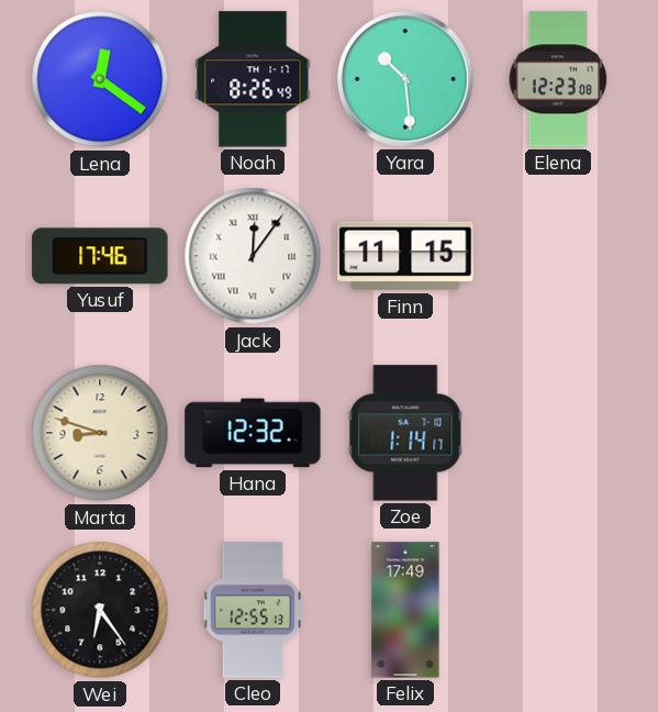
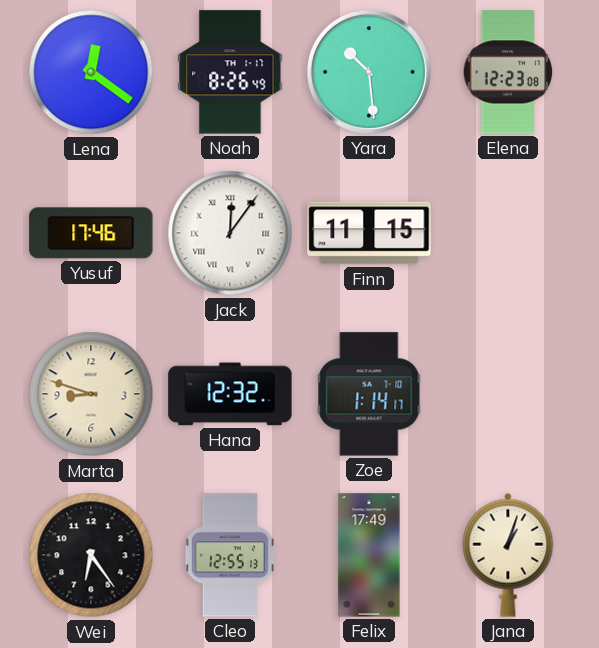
Jana: none -> 1:03 (508, 555)
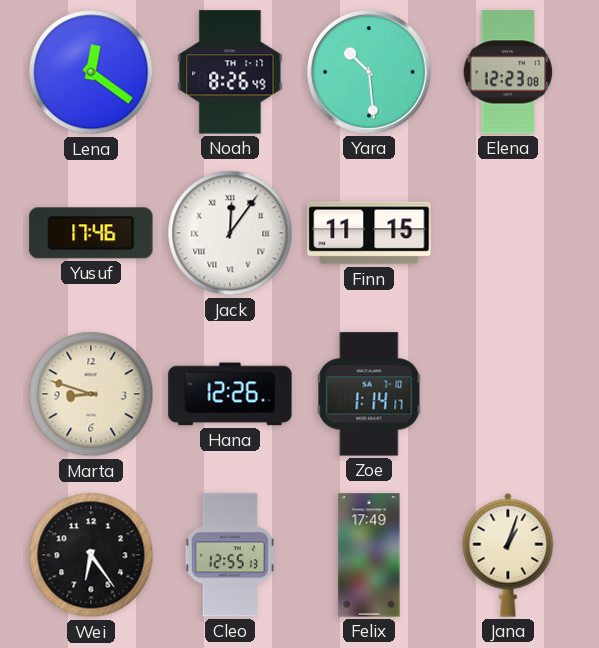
Hana: 12:32 -> 12:26 (230, 394)
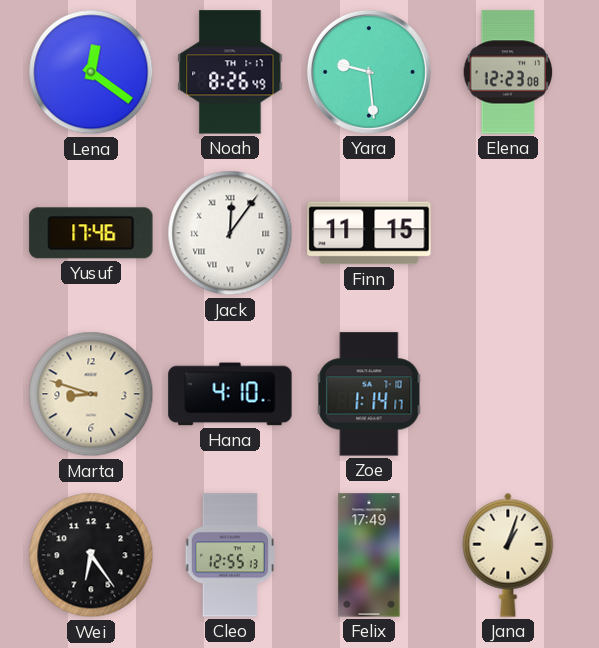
Yara: 10:29 -> 9:29 (369, 72)
Hana: 12:26 -> 4:10 (230, 394)
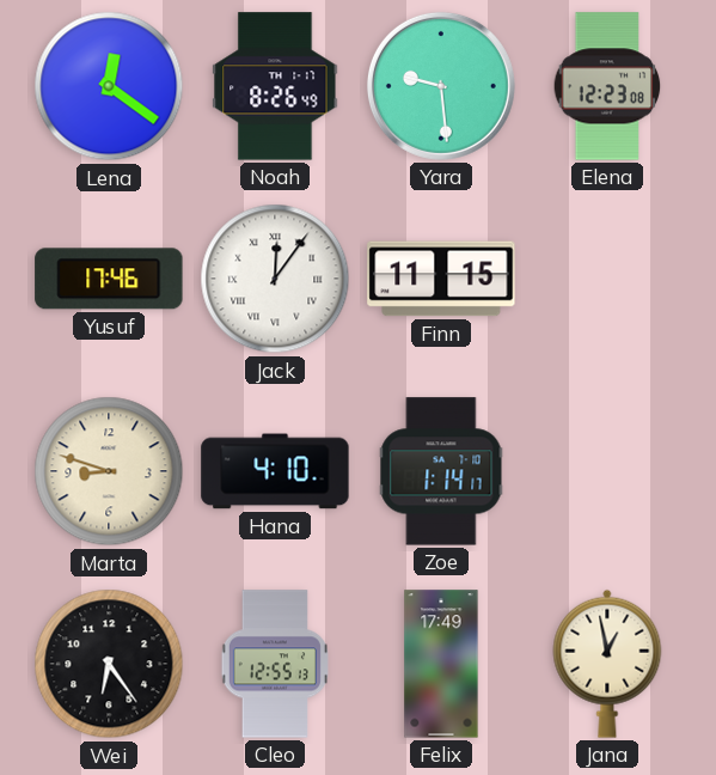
Jana: 1:03 -> 12:58 (607, 664)
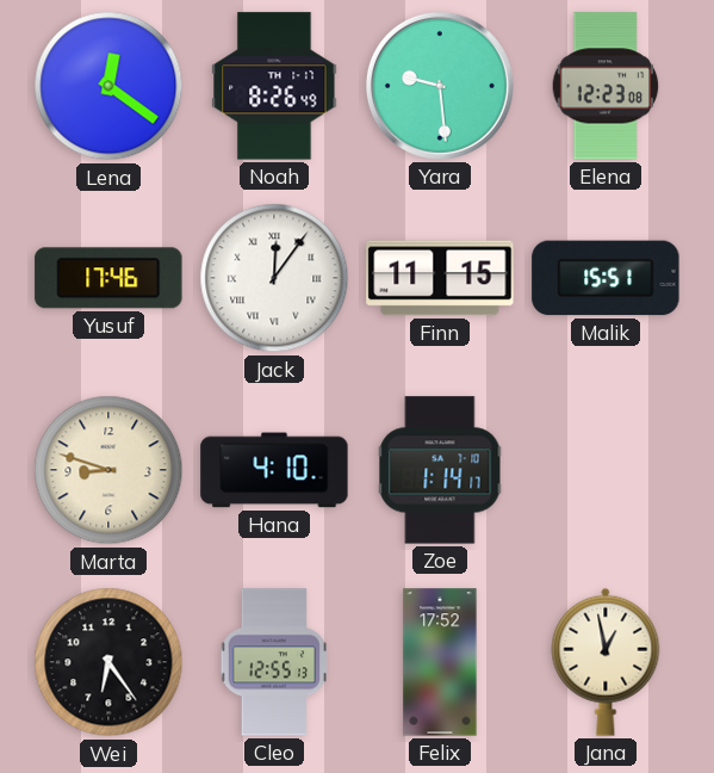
Malik: none -> 15:51 (606, 278)
Felix: 17:49 -> 17:52 (440, 662)
